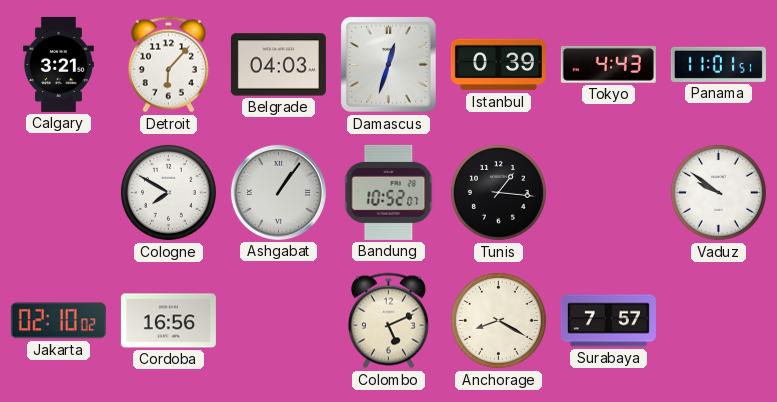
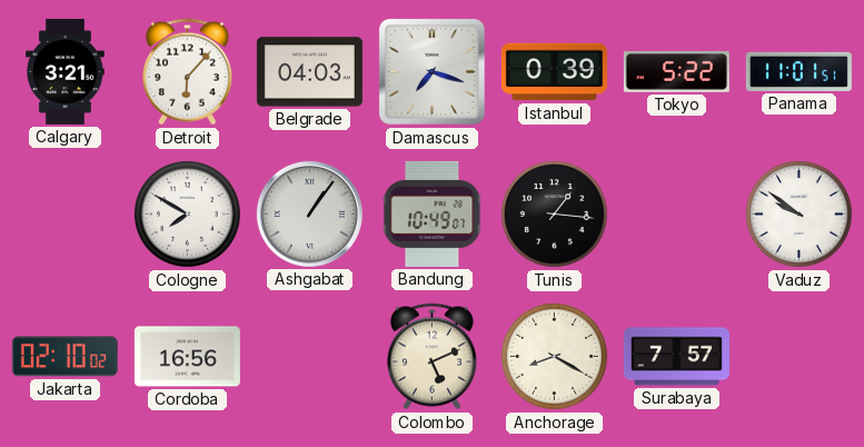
Damascus: 12:33 -> 7:18 (433, 72)
Tokyo: 4:43 -> 5:22 (676, 72)
Bandung: 10:52 -> 10:49 (433, 213)
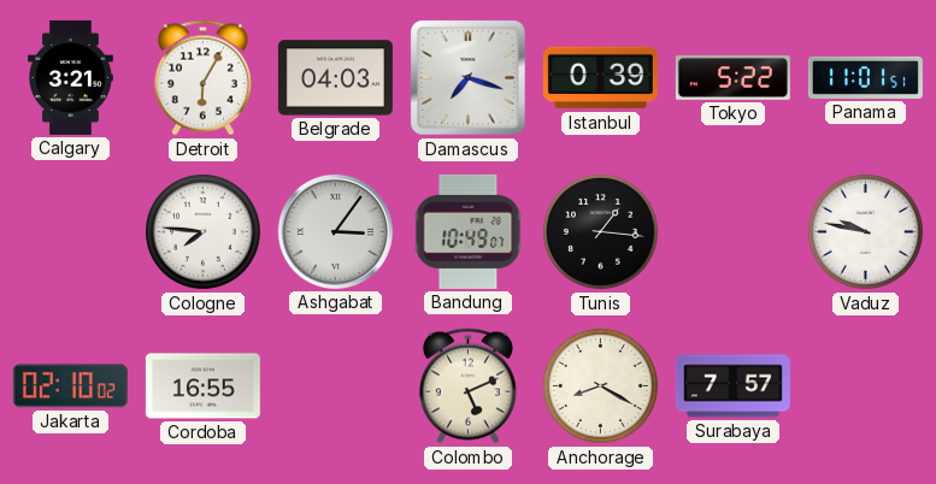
Detroit: 6:07 -> 6:05 (202, 78)
Cologne: 7:50 -> 7:46 (202, 231)
Ashgabat: 1:06 -> 3:06 (335, 231)
Vaduz: 9:51 -> 9:47 (865, 231)
Cordoba: 16:56 -> 16:55 (202, 386)
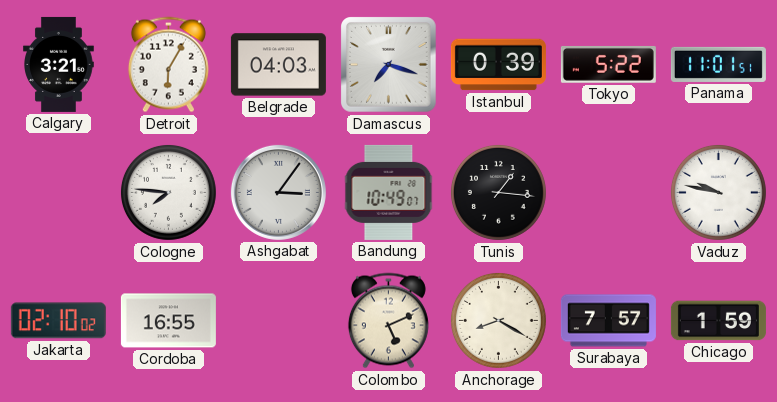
Chicago: none -> 1:59 (718, 321)
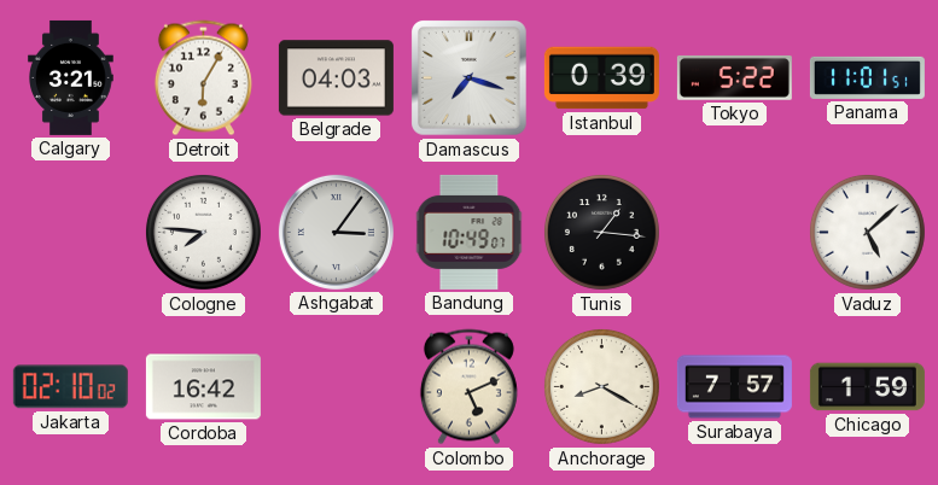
Vaduz: 9:47 -> 5:08 (867, 232)
Cordoba: 16:55 -> 16:42 (203, 387)
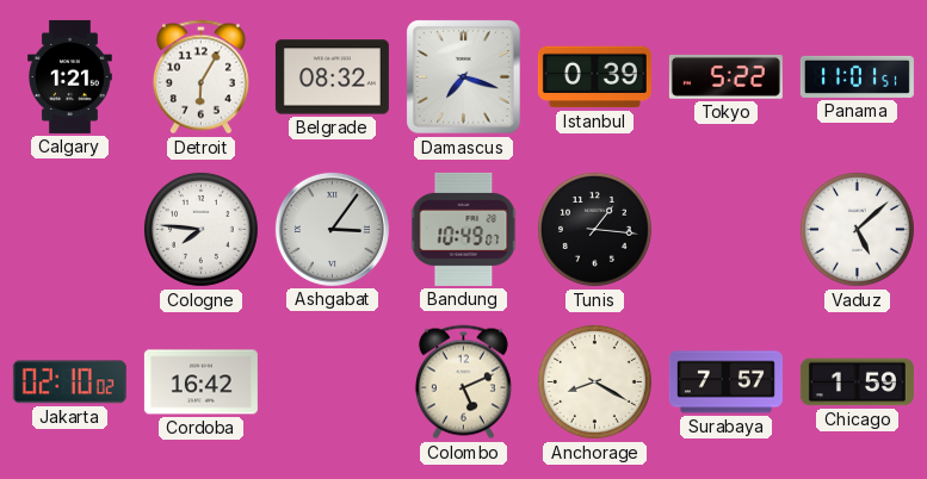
Calgary: 3:21 -> 1:21 (70, 76)
Belgrade: 04:03 -> 08:32 (332, 77)
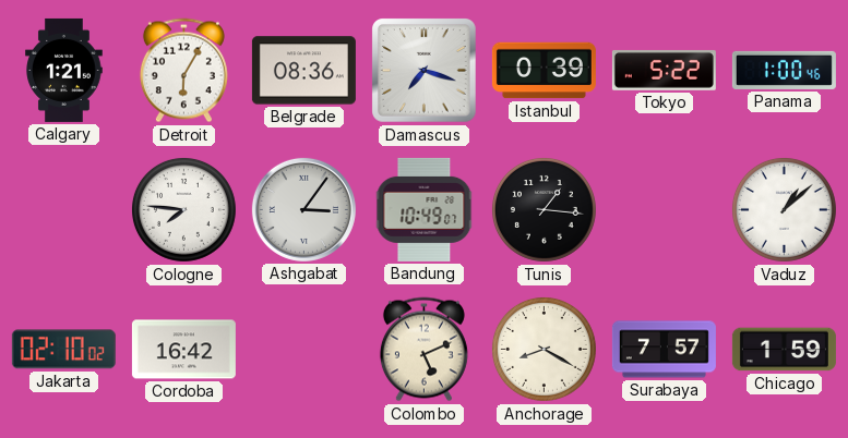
Belgrade: 08:32 -> 08:36 (303, 71)
Panama: 11:01 -> 1:00 (784, 70)
Vaduz: 5:08 -> 1:08 (784, 209)
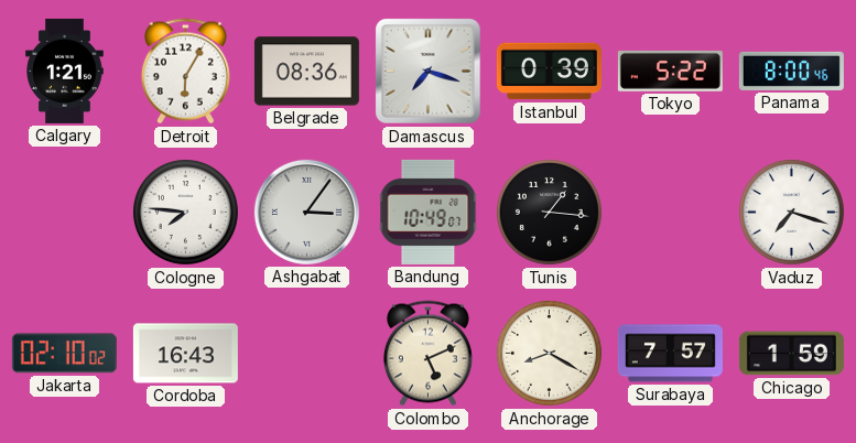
Panama: 1:00 -> 8:00 (791, 71)
Vaduz: 1:08 -> 7:18 (791, 212)
Cordoba: 16:42 -> 16:43 (185, 354)
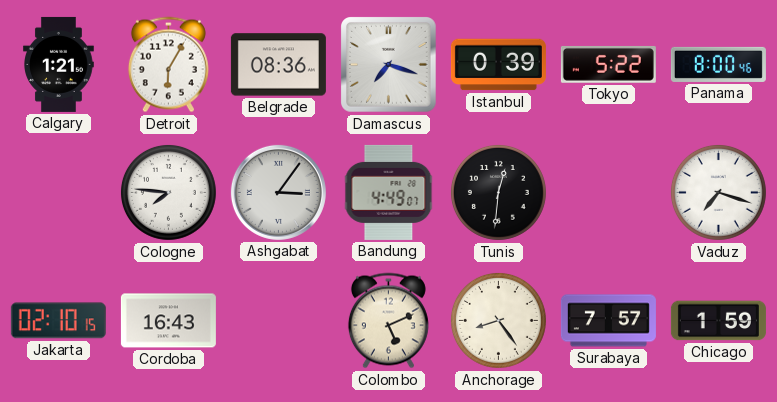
Bandung: 10:49 -> 4:49 (389, 192)
Tunis: 1:16 -> 12:31 (498, 192)
Jakarta: 02:10:02 -> 02:10:15 (58, 321)
Anchorage: 8:20 -> 8:24 (498, 320)
